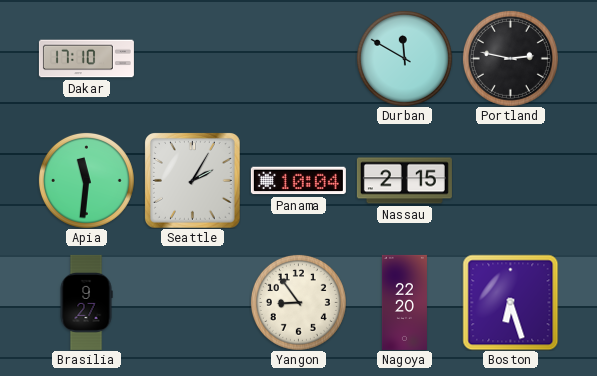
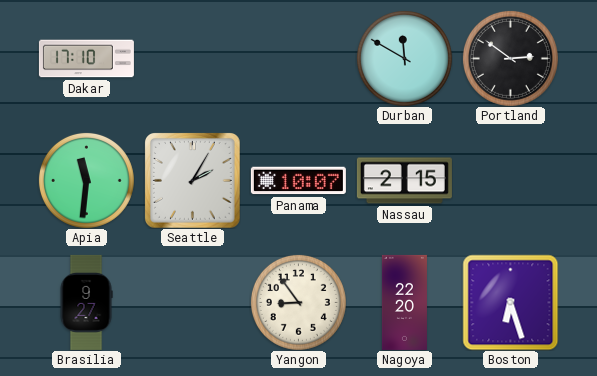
Portland: 2:47 -> 2:51 (510, 58)
Panama: 10:04 -> 10:07 (298, 181)
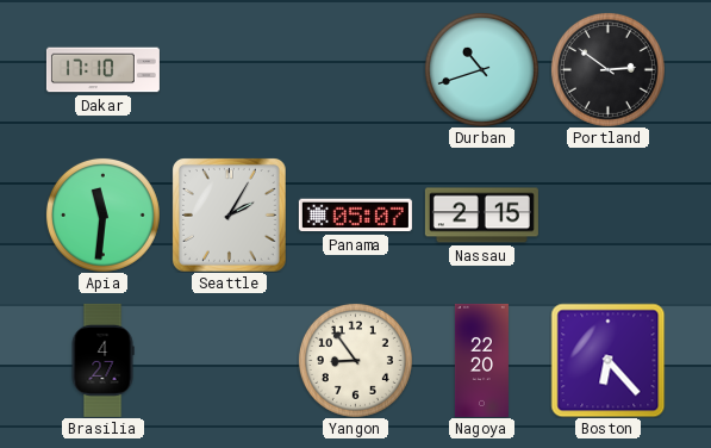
Durban: 11:50 -> 10:42 (481, 69)
Panama: 10:07 -> 05:07 (355, 216)
Brasilia: 9:27 -> 4:27 (102, 360)
Boston: 6:27 -> 6:23 (607, 360)
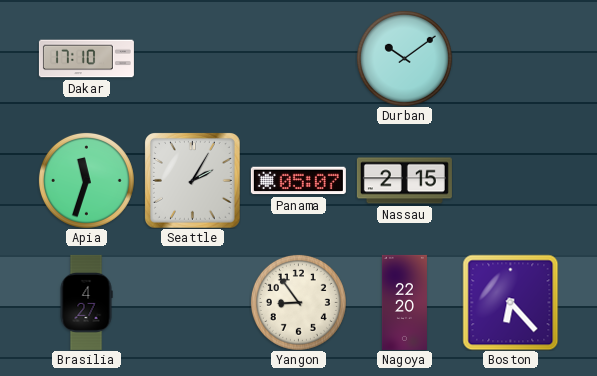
Durban: 10:42 -> 10:09 (404, 58)
Portland: 2:51 -> none (607, 69)
Apia: 11:31 -> 11:33 (86, 180)
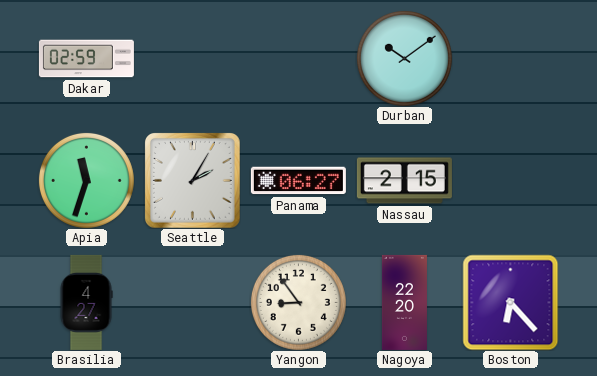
Dakar: 17:10 -> 02:59 (86, 59)
Panama: 05:07 -> 06:27 (298, 181)
